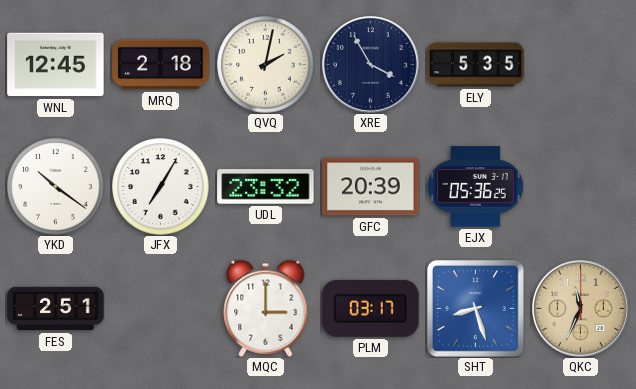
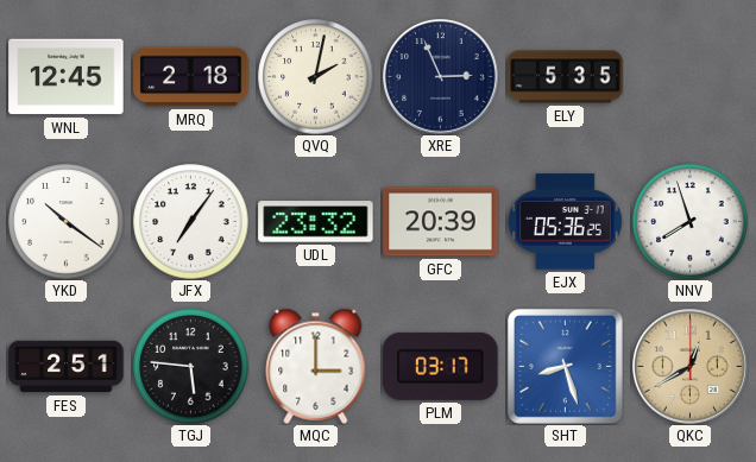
XRE: 3:55 -> 2:56 (441, 77)
JFX: 7:05 -> 7:06 (191, 222)
NNV: none -> 7:57 (691, 222)
TGJ: none -> 5:46 (191, 367)
QKC: 11:34 -> 12:40 (691, 367)
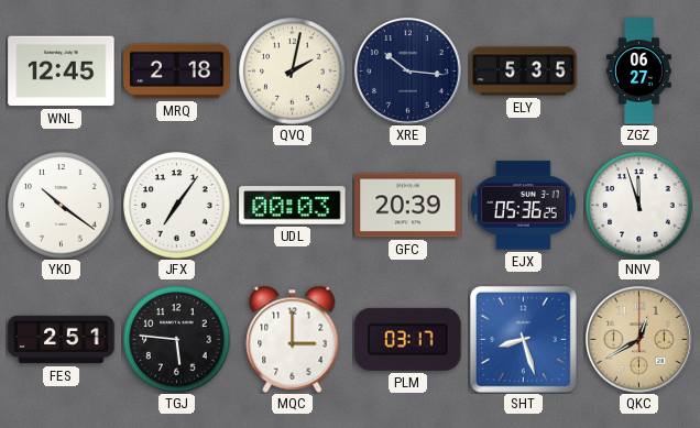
XRE: 2:56 -> 10:16 (408, 72)
ZGZ: none -> 06:27 (638, 72)
UDL: 23:32 -> 00:03 (293, 206)
NNV: 7:57 -> 11:57 (639, 206)
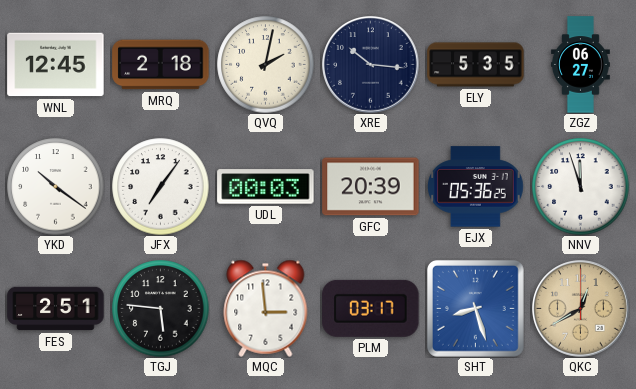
MQC: 3:00 -> 2:59 (266, 308)
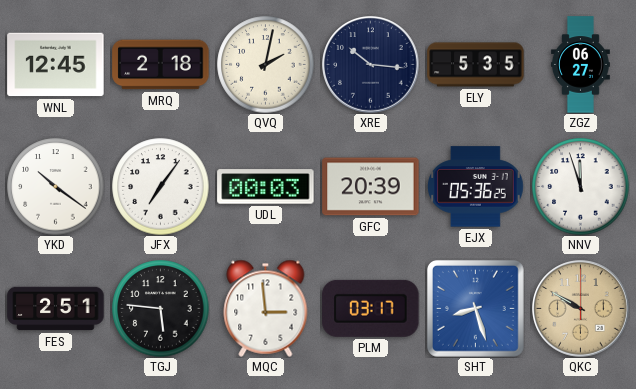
QKC: 12:40 -> 9:50 (581, 309)
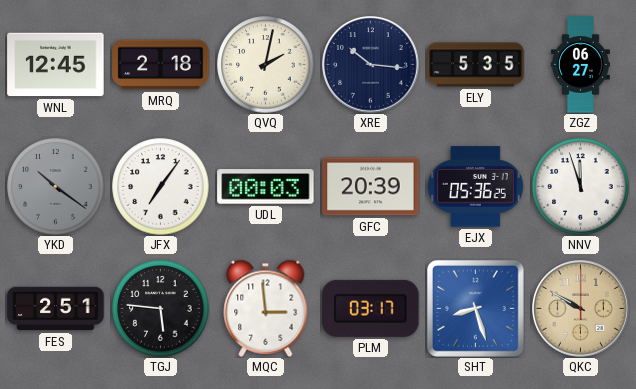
YKD dial: white -> grey (56, 187)
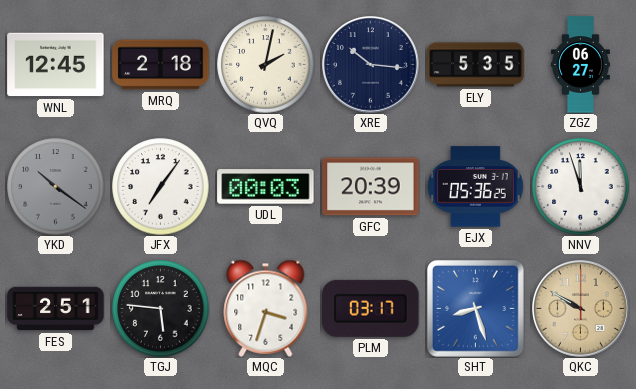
MQC: 2:59 -> 3:33 (266, 308)
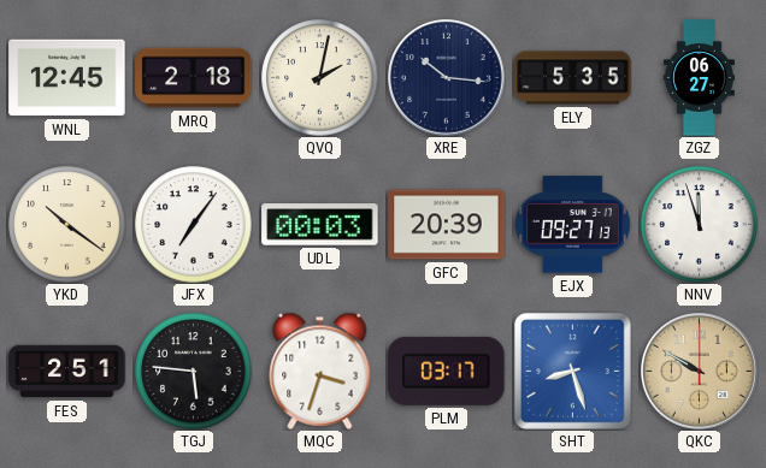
YKD dial: grey -> cream (67, 225)
EJX: 05:36 -> 09:27 (573, 225)
